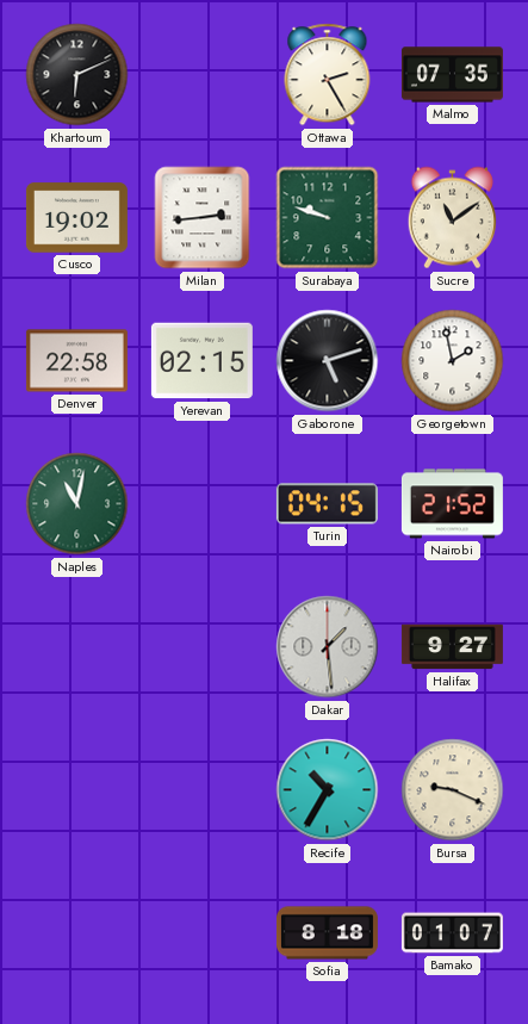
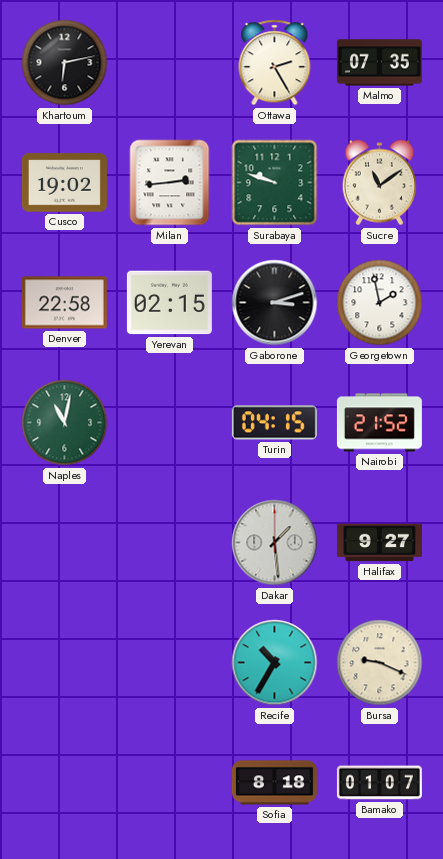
Khartoum: 6:11 -> 6:13 (65, 63)
Gaborone: 5:12 -> 3:12 (275, 303)
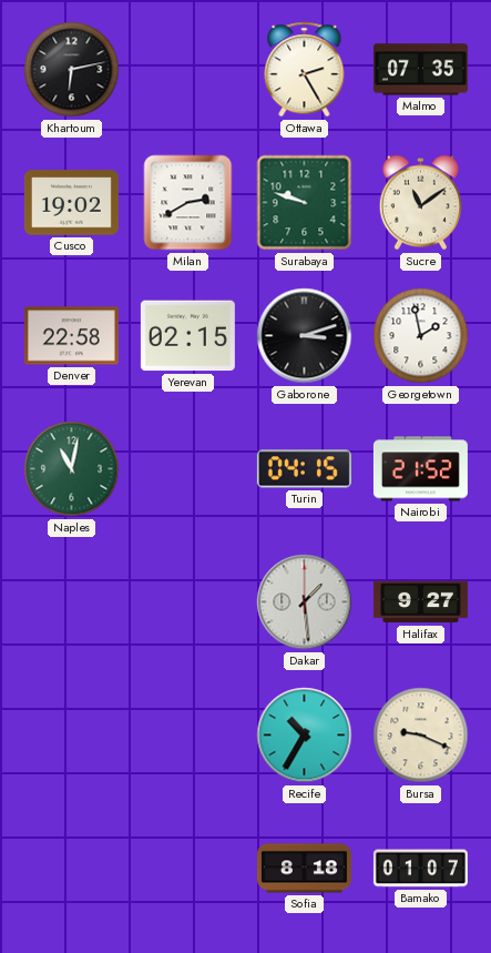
Milan: 2:44 -> 2:40 (188, 203)
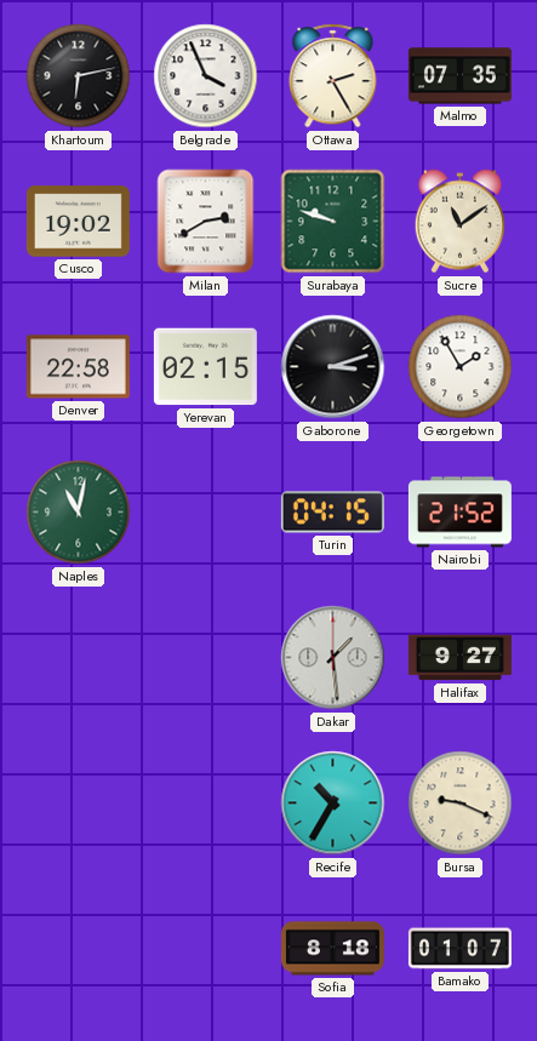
Belgrade: none -> 3:56 (206, 76)
Georgetown: 1:58 -> 1:55 (461, 367)
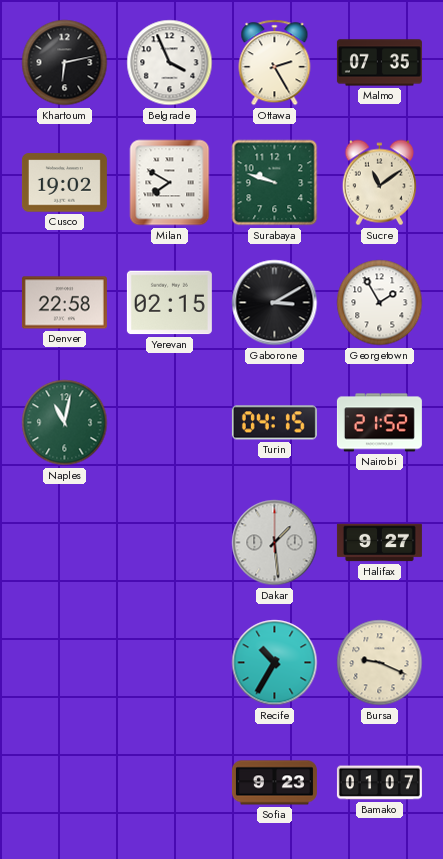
Milan: 2:40 -> 7:50 (170, 183)
Gaborone: 3:12 -> 3:10 (275, 303)
Sofia: 8:18 -> 9:23 (274, 783)
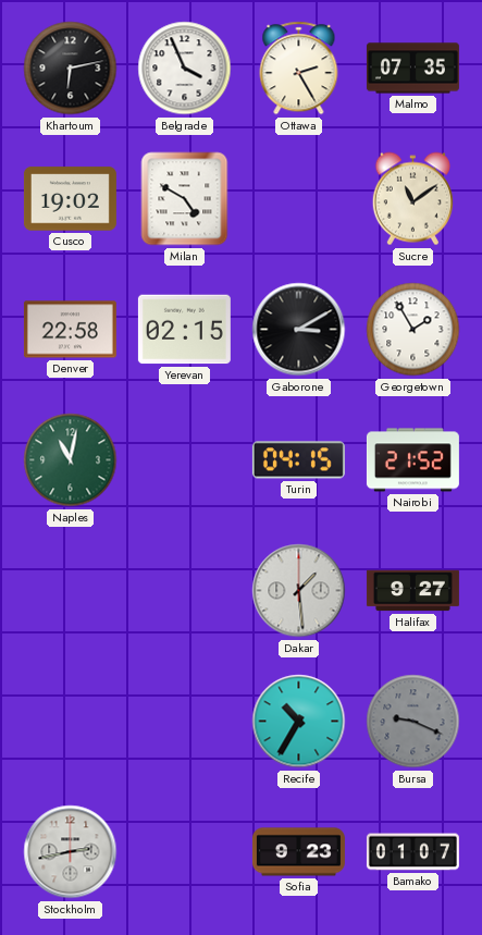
Milan: 7:50 -> 4:50 (185, 199)
Surabaya: 9:48 -> none (275, 183)
Bursa dial: cream -> grey (413, 722)
Stockholm: none -> 2:43 (71, 852)
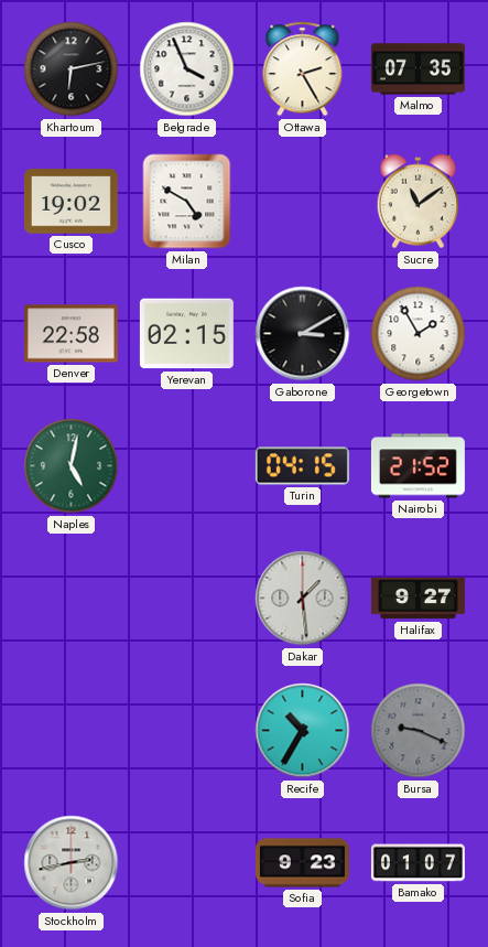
Naples: 11:02 -> 5:02 (72, 466)
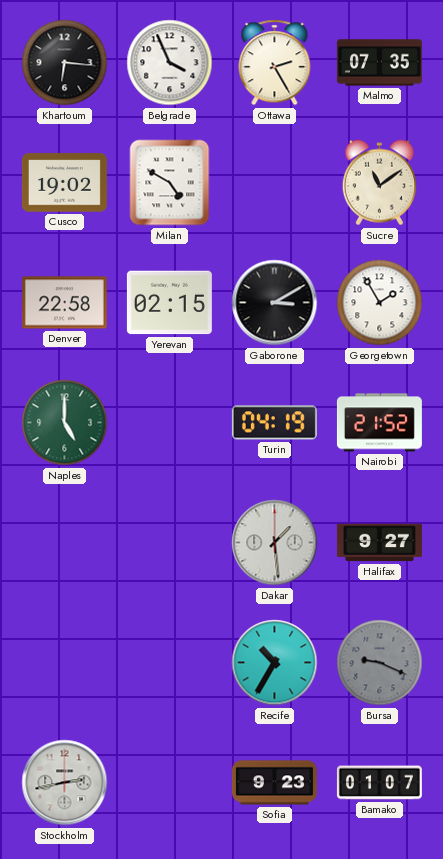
Khartoum: 6:13 -> 6:16 (65, 63)
Naples: 5:02 -> 5:00 (65, 423)
Turin: 04:15 -> 04:19 (274, 423)
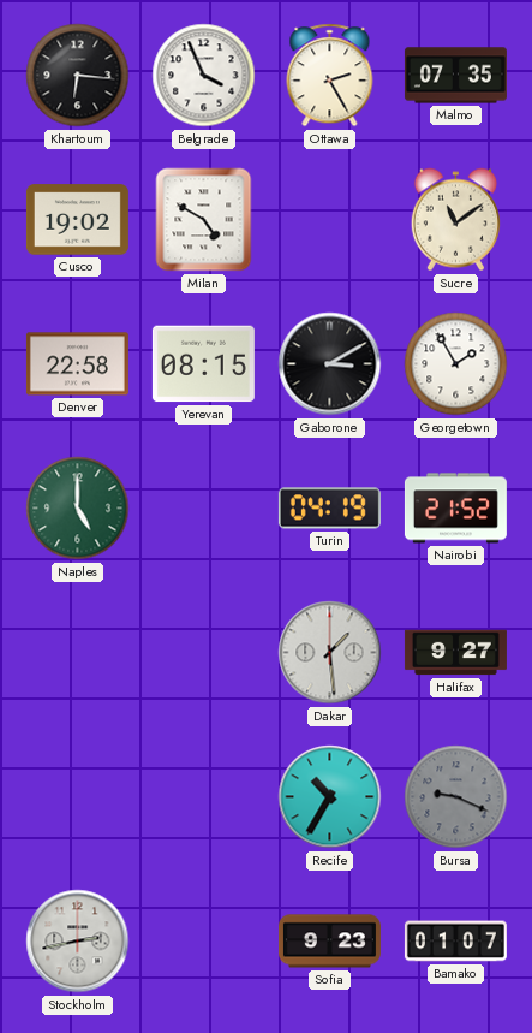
Yerevan: 02:15 -> 08:15 (203, 364)
